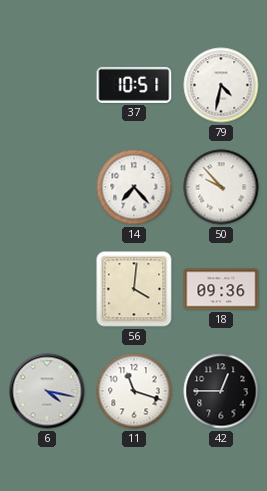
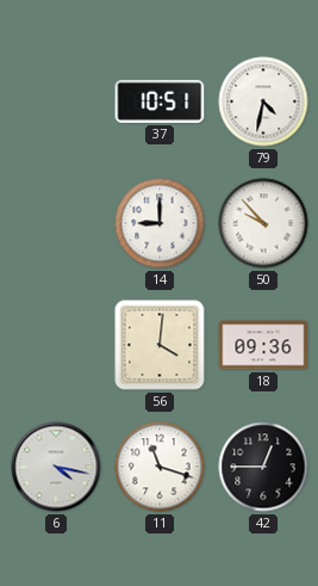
14: 7:23 -> 9:00 (160, 223)
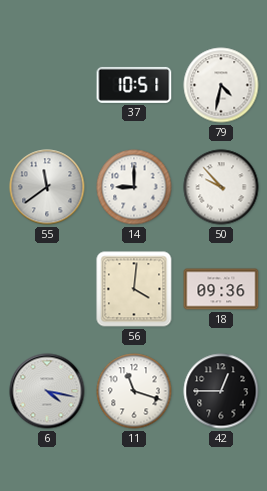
55: none -> 11:39 (47, 187)
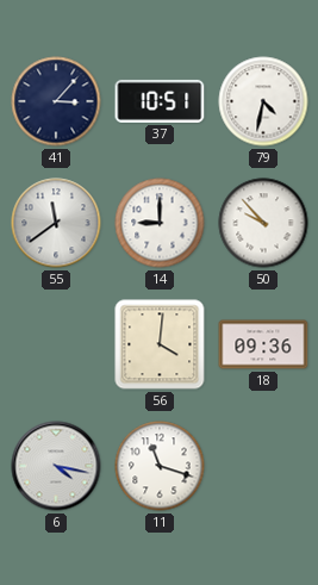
41: none -> 3:07 (56, 101)
42: 12:45 -> none (221, 391)
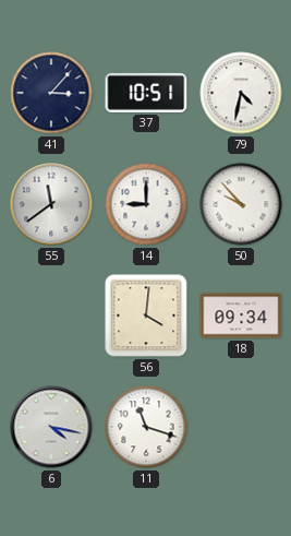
18: 09:36 -> 09:34 (241, 315)
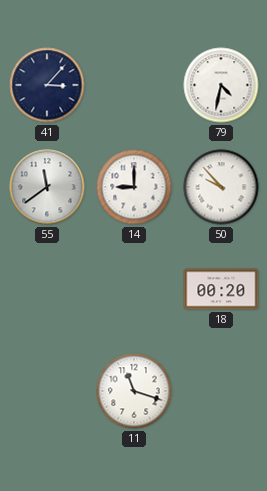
37: 10:51 -> none (146, 93)
56: 4:01 -> none (146, 315)
18: 09:34 -> 00:20 (221, 289)
6: 4:17 -> none (51, 427)
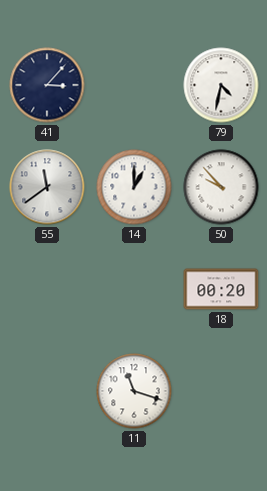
14: 9:00 -> 1:00 (134, 187)
